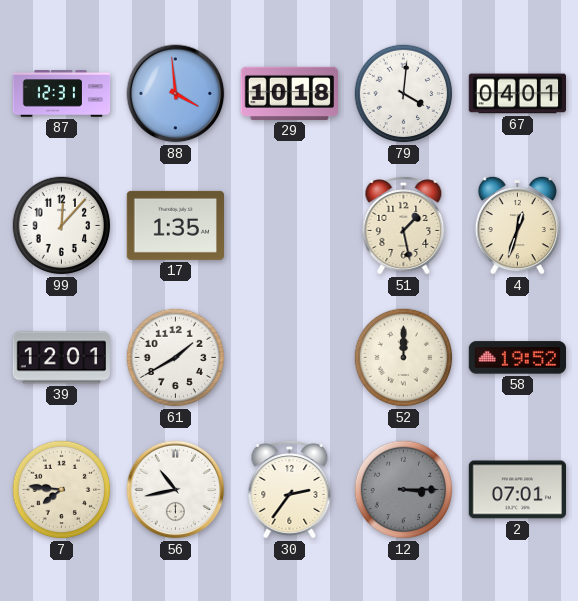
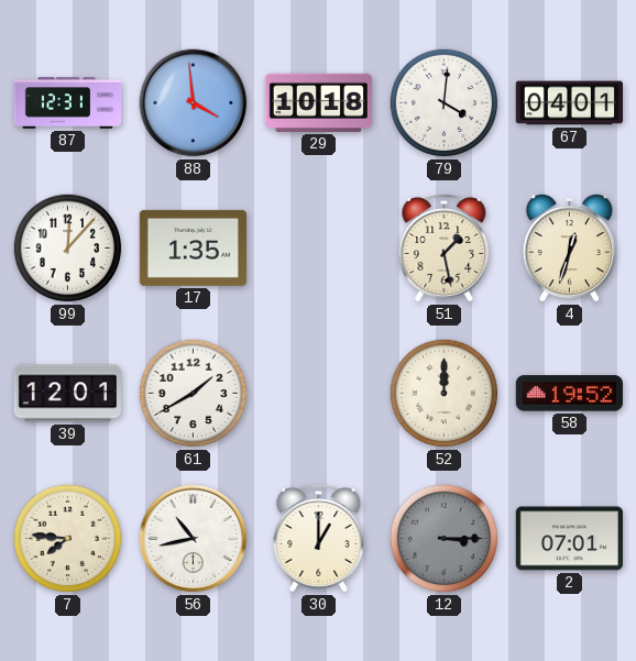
30: 2:36 -> 1:00 (319, 539)
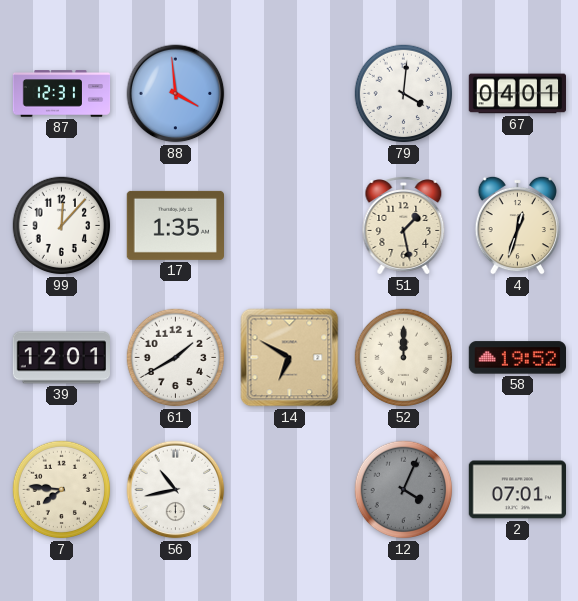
29: 10:18 -> none (318, 102)
14: none -> 6:50 (290, 358)
30: 1:00 -> none (319, 539)
12: 3:15 -> 4:04 (404, 490)
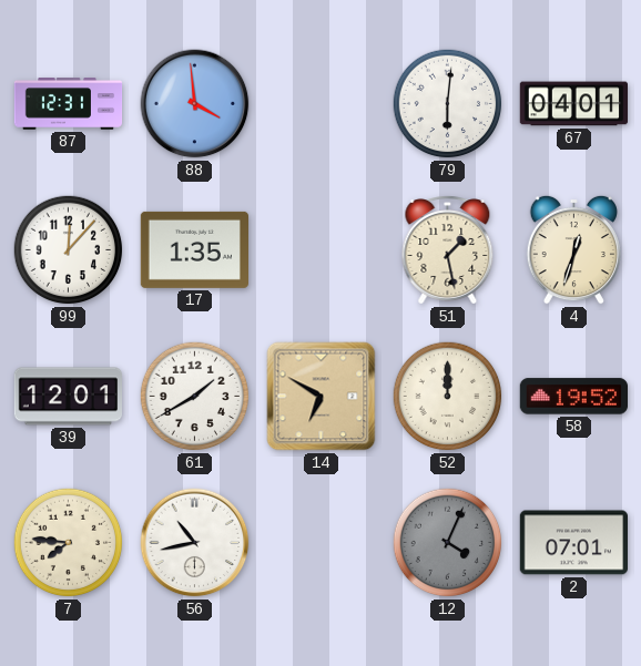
79: 4:01 -> 6:01 (448, 104)
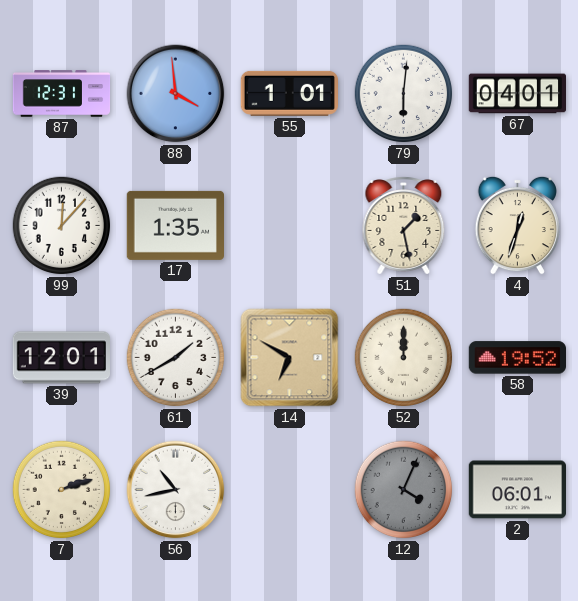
55: none -> 1:01 (289, 93)
7: 7:46 -> 2:12 (62, 490)
2: 07:01 -> 06:01 (517, 490)
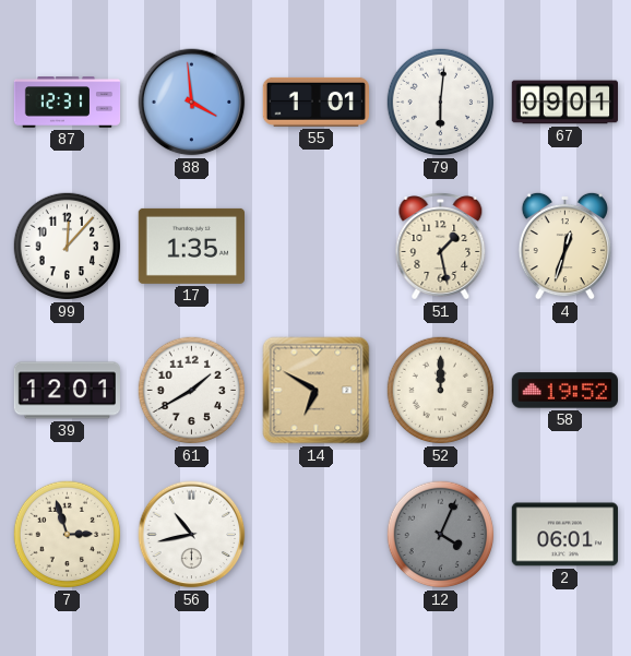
67: 04:01 -> 09:01 (564, 103)
7: 2:12 -> 2:57 (68, 535)
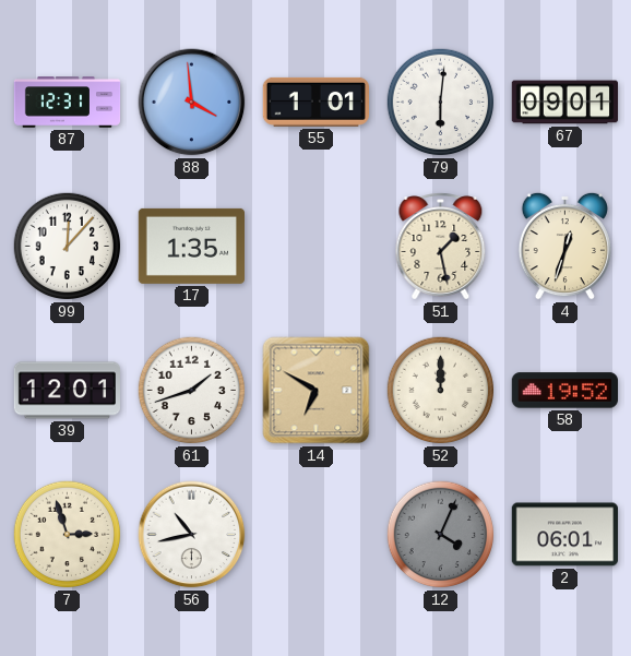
61: 1:40 -> 1:42 (192, 391)
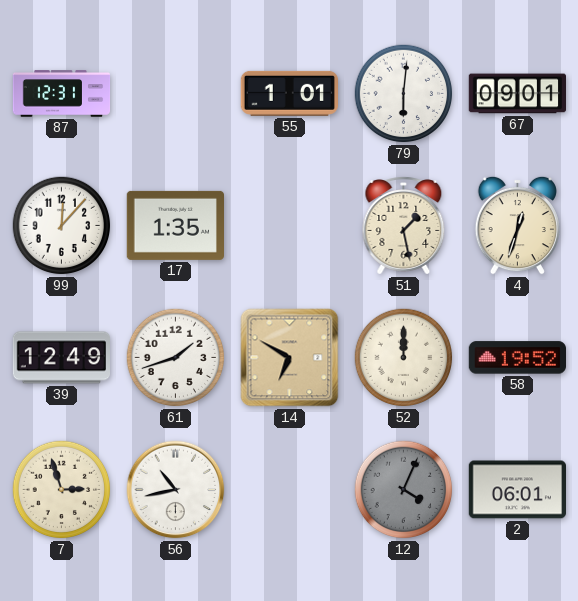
88: 3:59 -> none (192, 103)
39: 12:01 -> 12:49 (61, 358)
